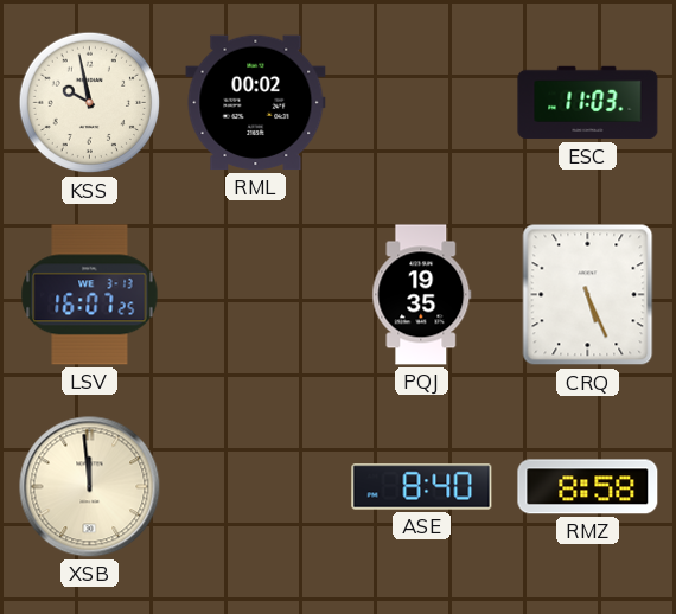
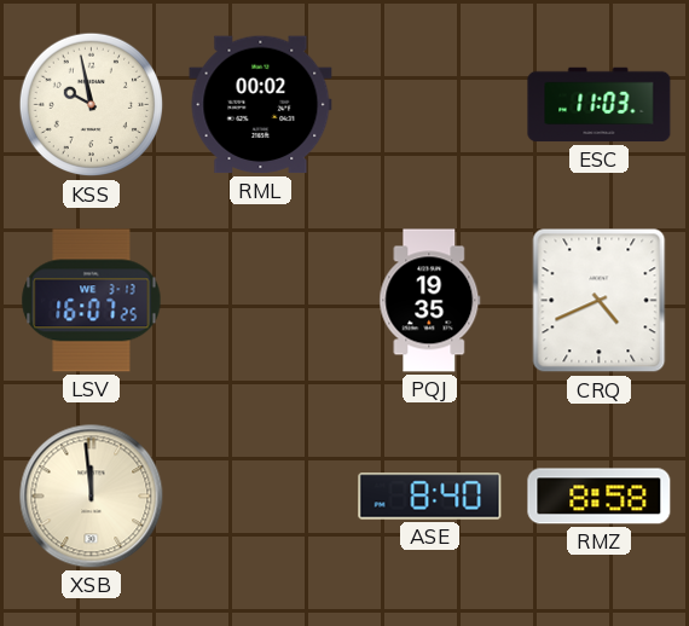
CRQ: 5:26 -> 4:41 (600, 301)
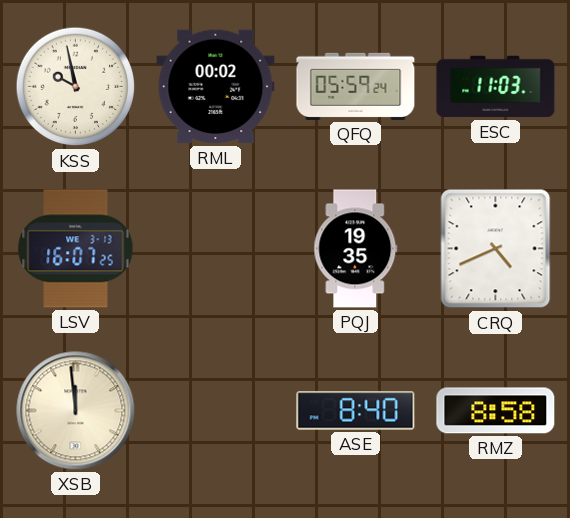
QFQ: none -> 05:59 (356, 86)
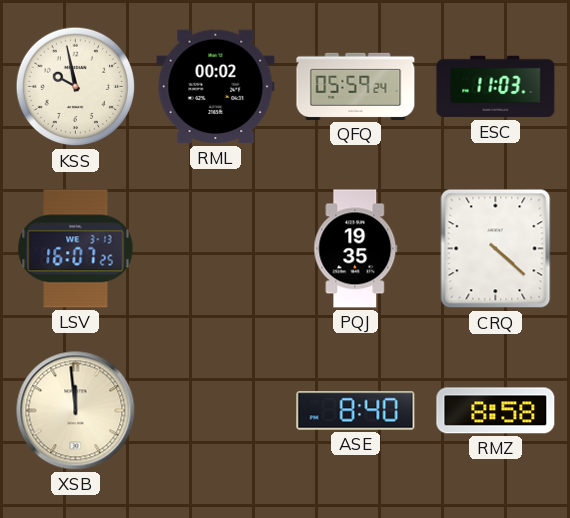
CRQ: 4:41 -> 4:22 (496, 249)
